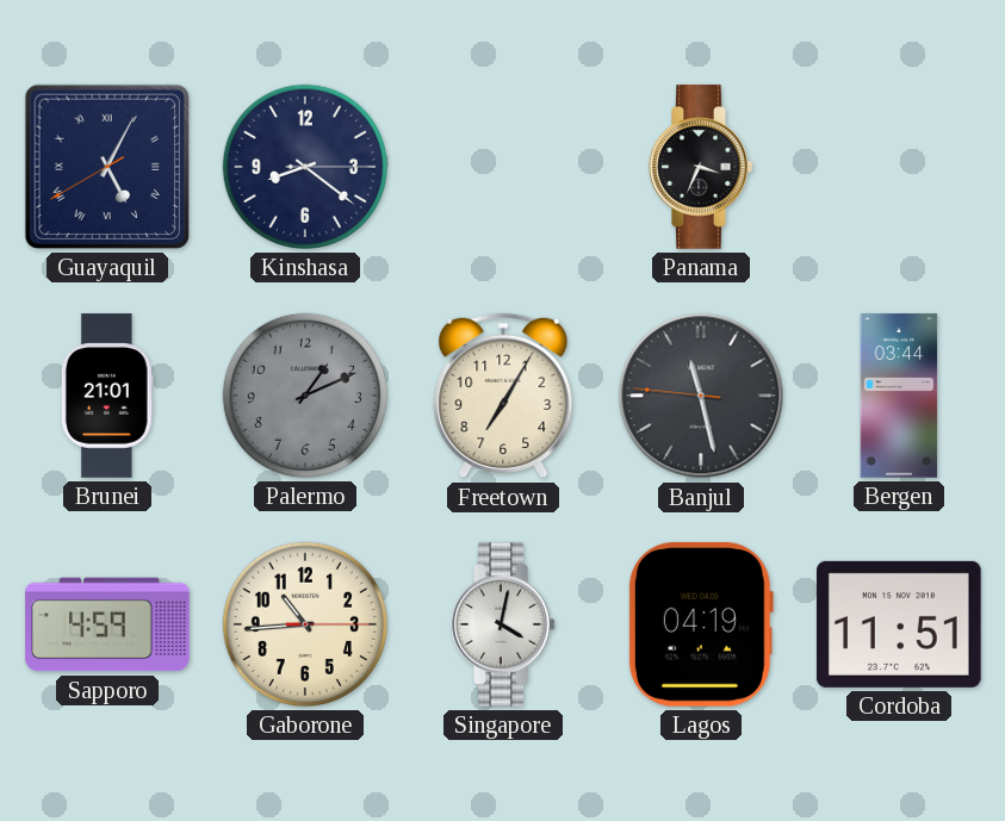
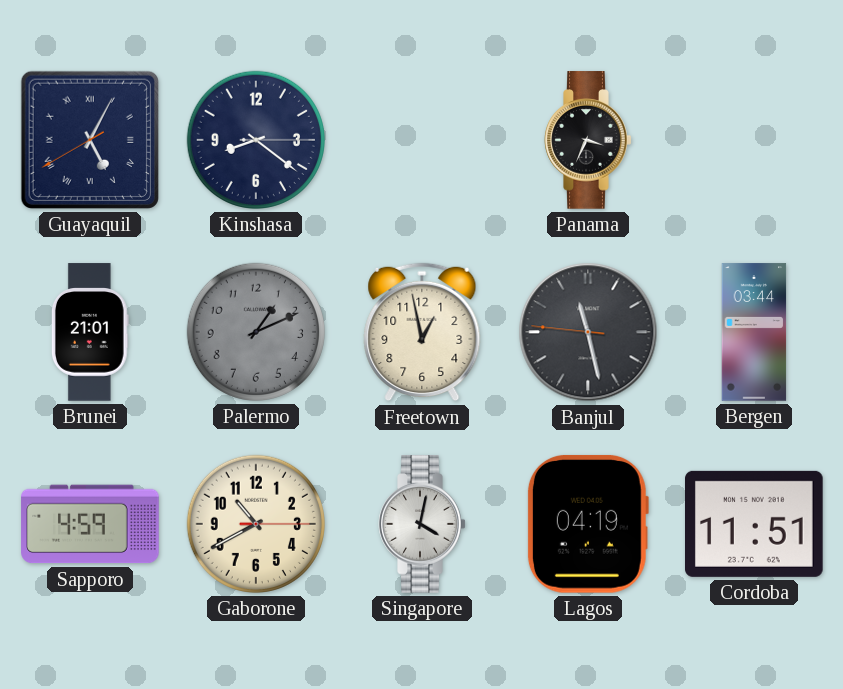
Freetown: 7:05 -> 12:58 (422, 332)
Gaborone: 10:44 -> 10:40 (256, 524)
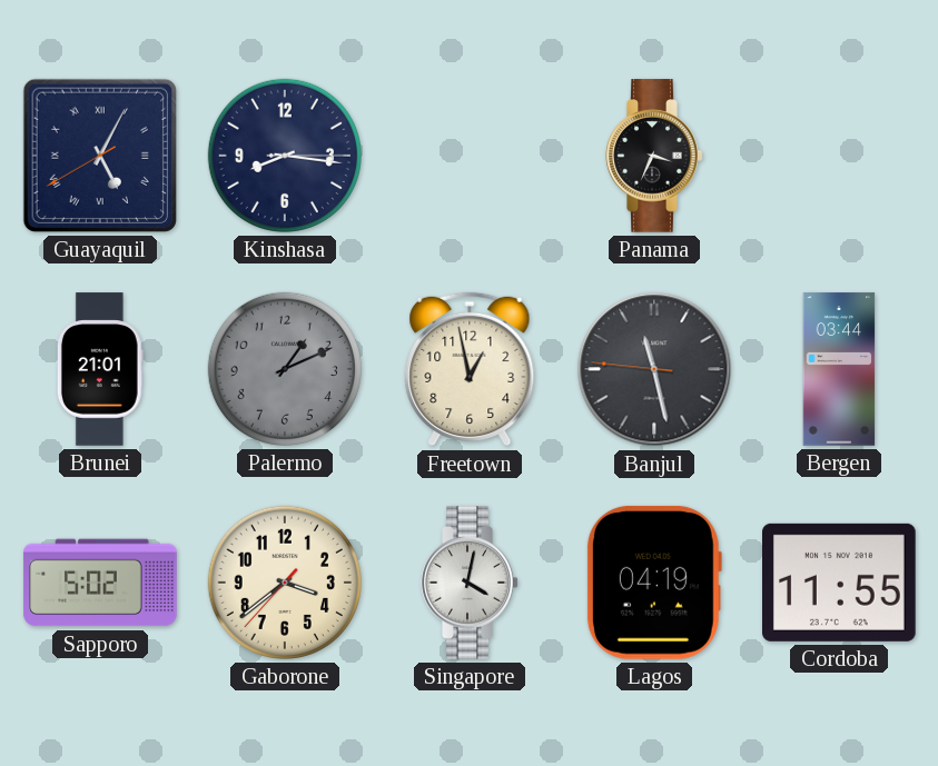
Kinshasa: 8:21 -> 8:16 (285, 156)
Sapporo: 4:59 -> 5:02 (100, 583)
Gaborone: 10:40 -> 3:38 (285, 583)
Cordoba: 11:51 -> 11:55 (840, 583)
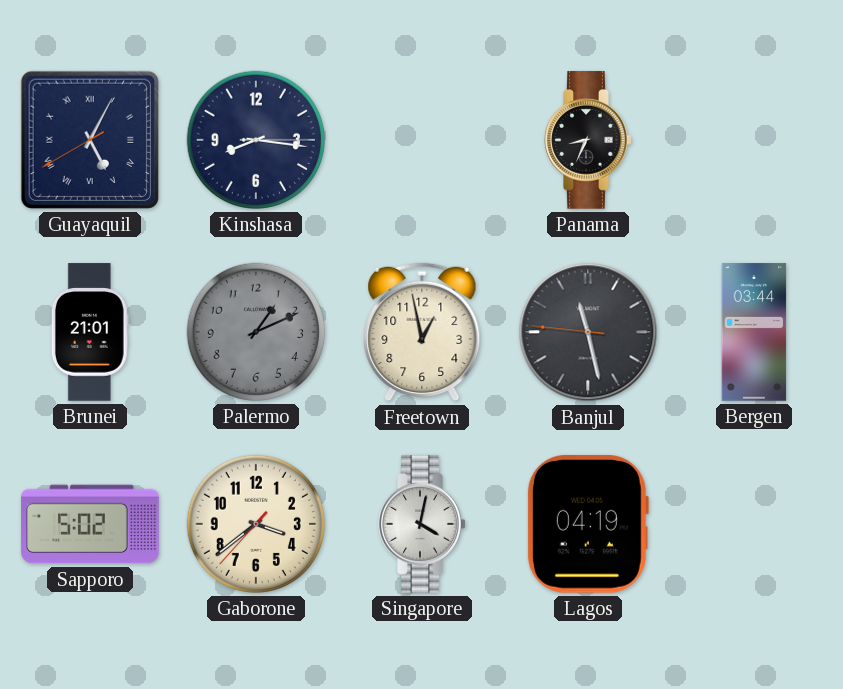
Panama: 3:34 -> 8:34 (588, 140)
Cordoba: 11:55 -> none (840, 583)
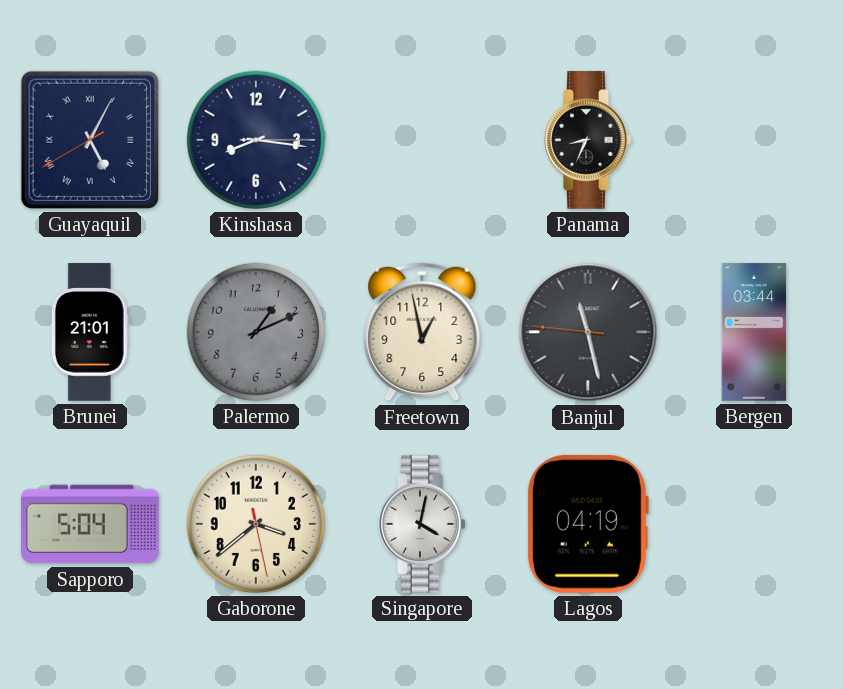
Sapporo: 5:02 -> 5:04 (90, 524)
Gaborone: 3:38:37 -> 3:38:28 (256, 524)
